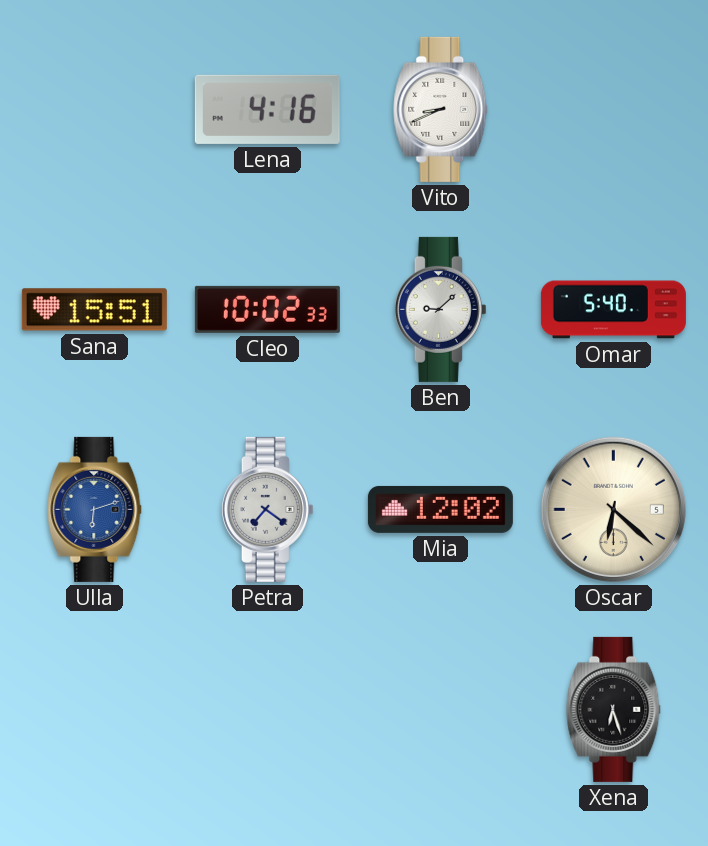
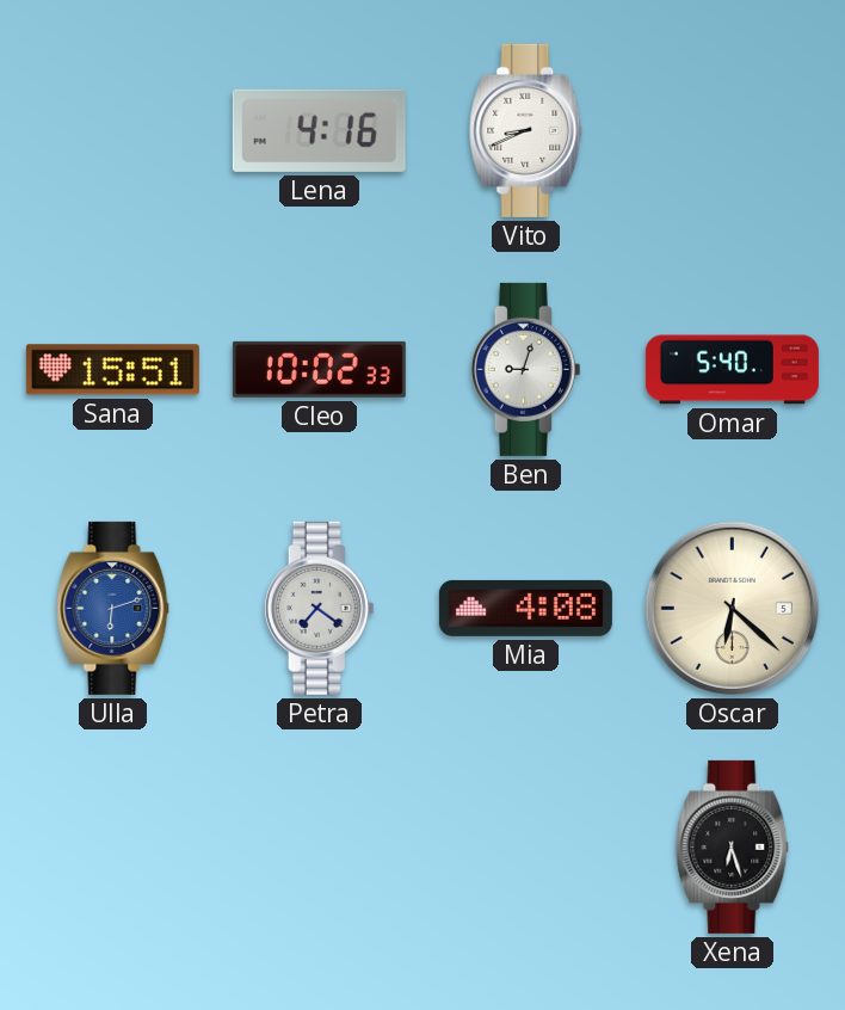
Ben: 9:08 -> 9:03 (525, 369)
Mia: 12:02 -> 4:08 (525, 608)
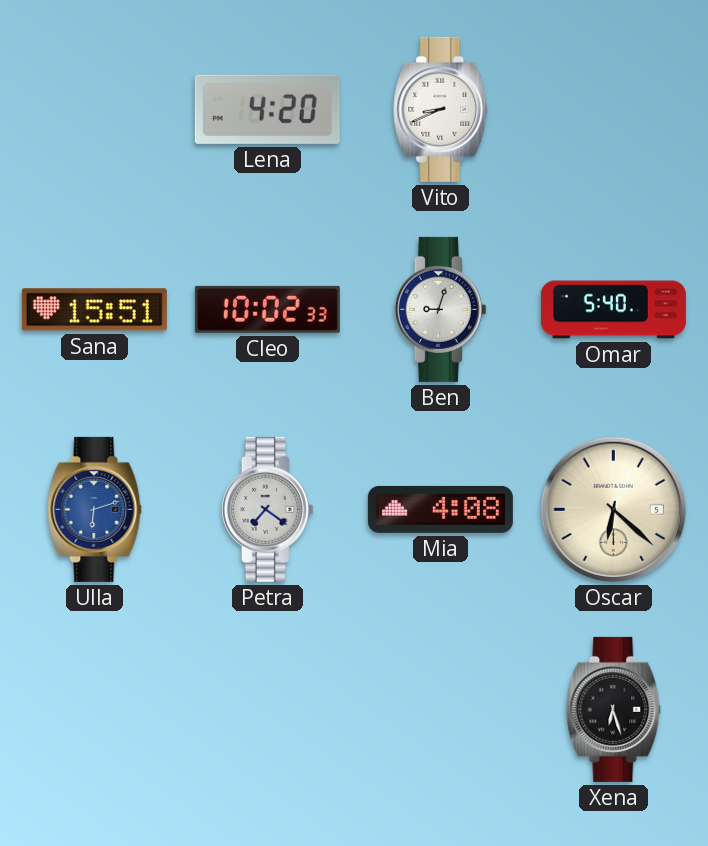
Lena: 4:16 -> 4:20 (267, 109)
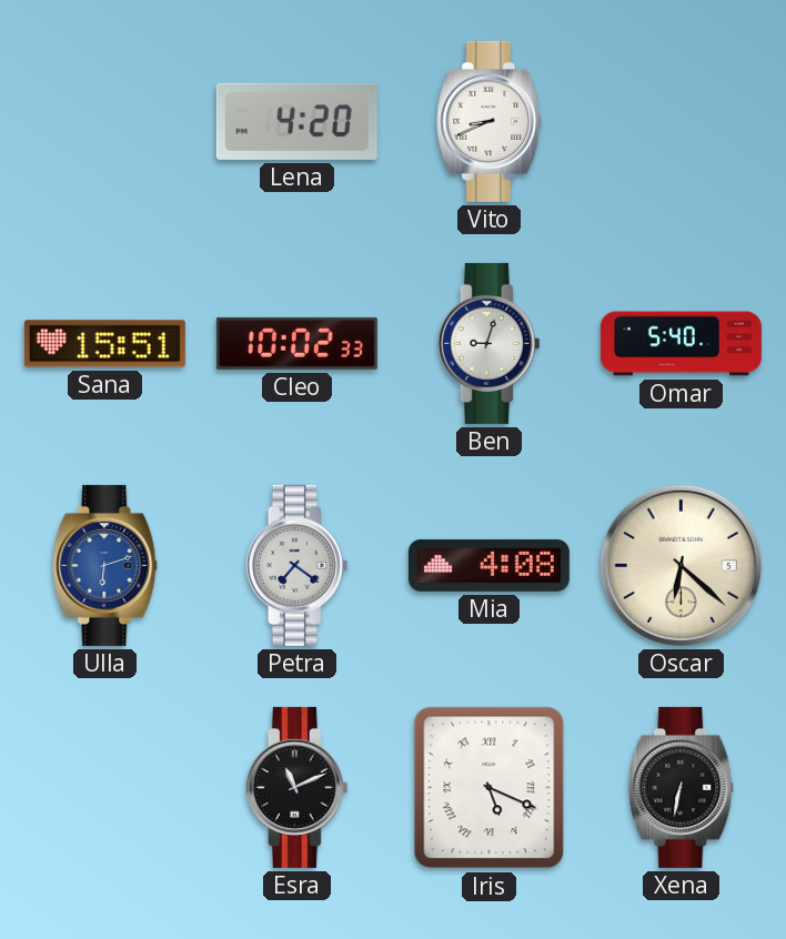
Esra: none -> 11:11 (296, 787)
Iris: none -> 5:19 (490, 788)
Xena: 6:27 -> 6:32 (682, 787)
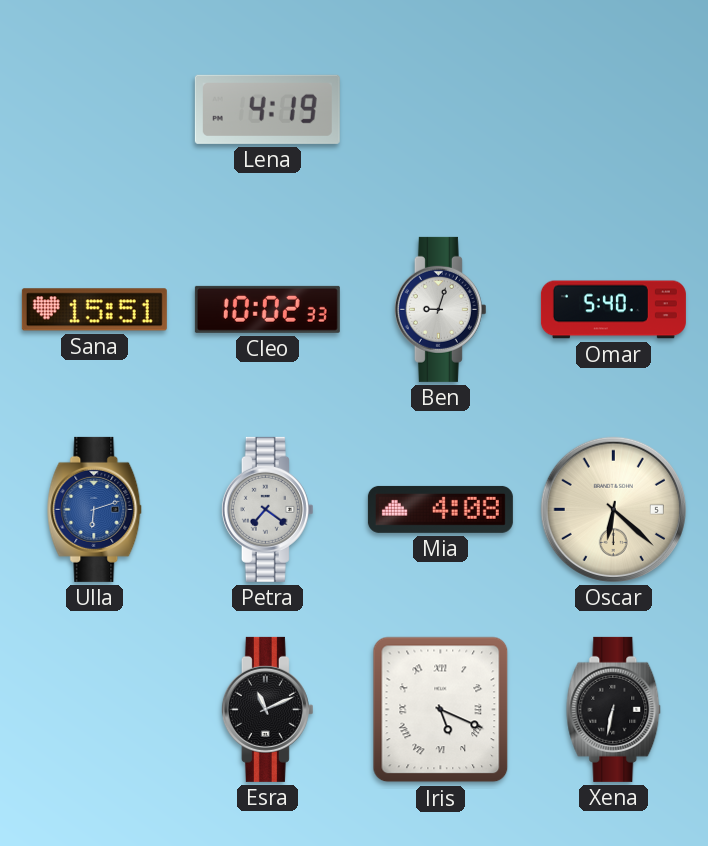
Lena: 4:20 -> 4:19 (267, 109)
Vito: 8:41 -> none (490, 121)
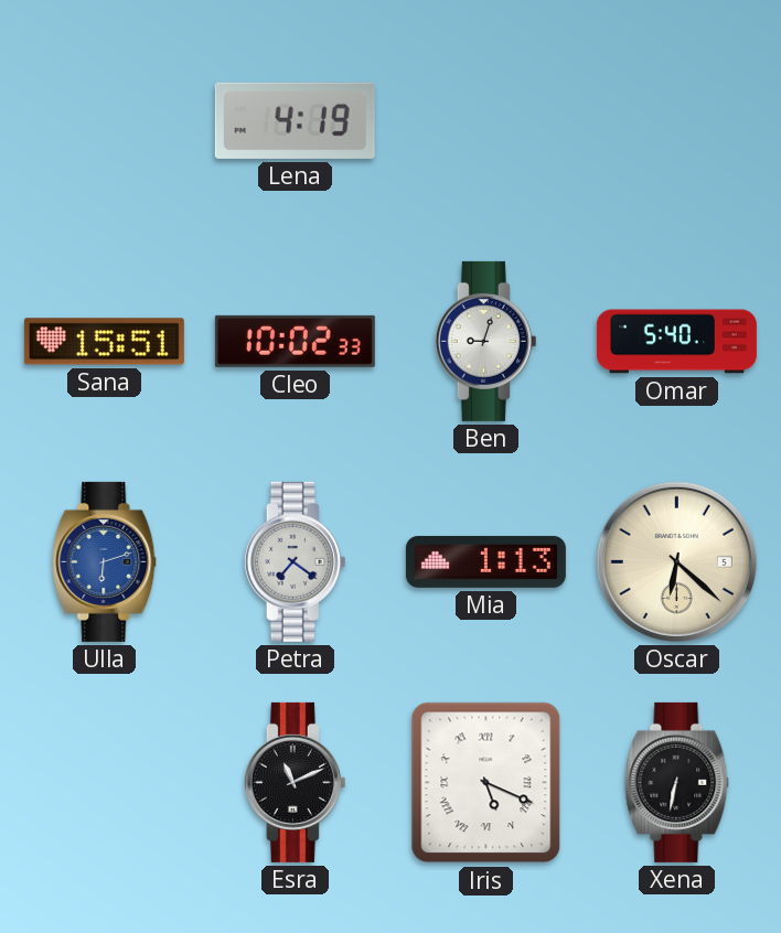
Mia: 4:08 -> 1:13 (485, 561)
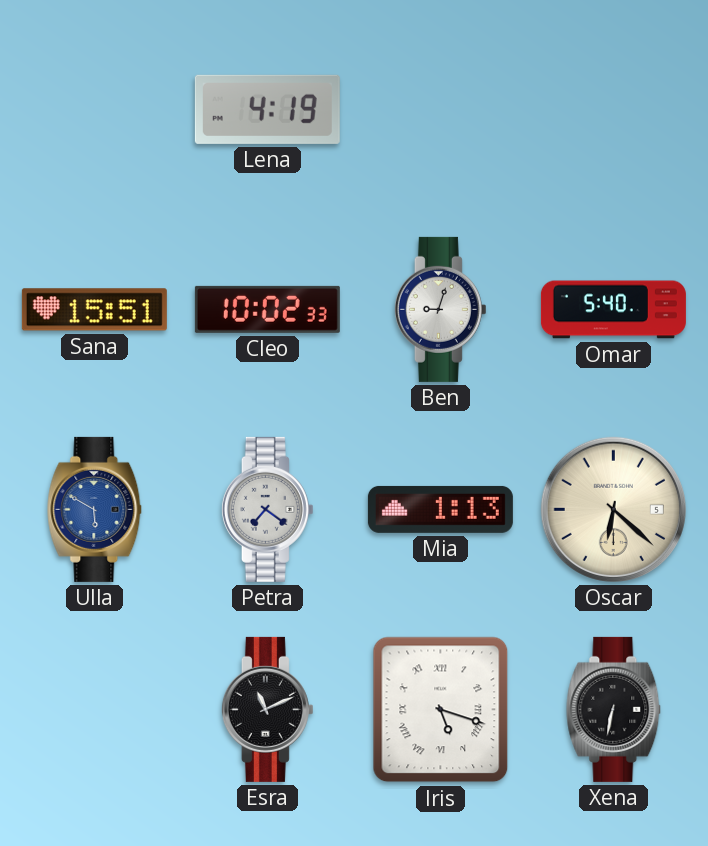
Ulla: 6:12 -> 5:50 (95, 509)
Iris: 5:19 -> 5:18 (441, 710)
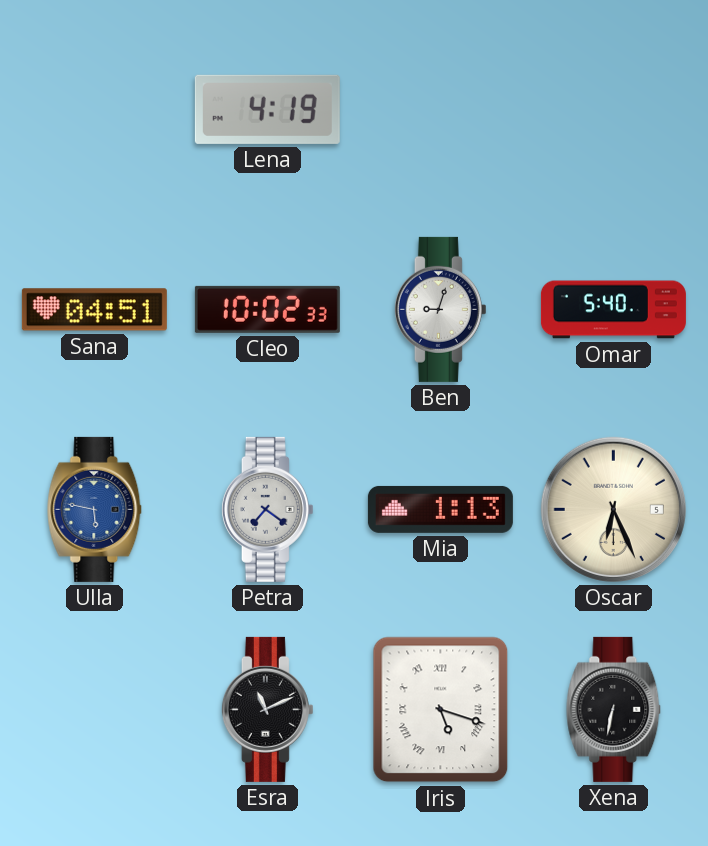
Sana: 15:51 -> 04:51 (94, 310)
Ulla: 5:50 -> 5:47 (95, 509)
Oscar: 6:22 -> 6:26 (613, 509)
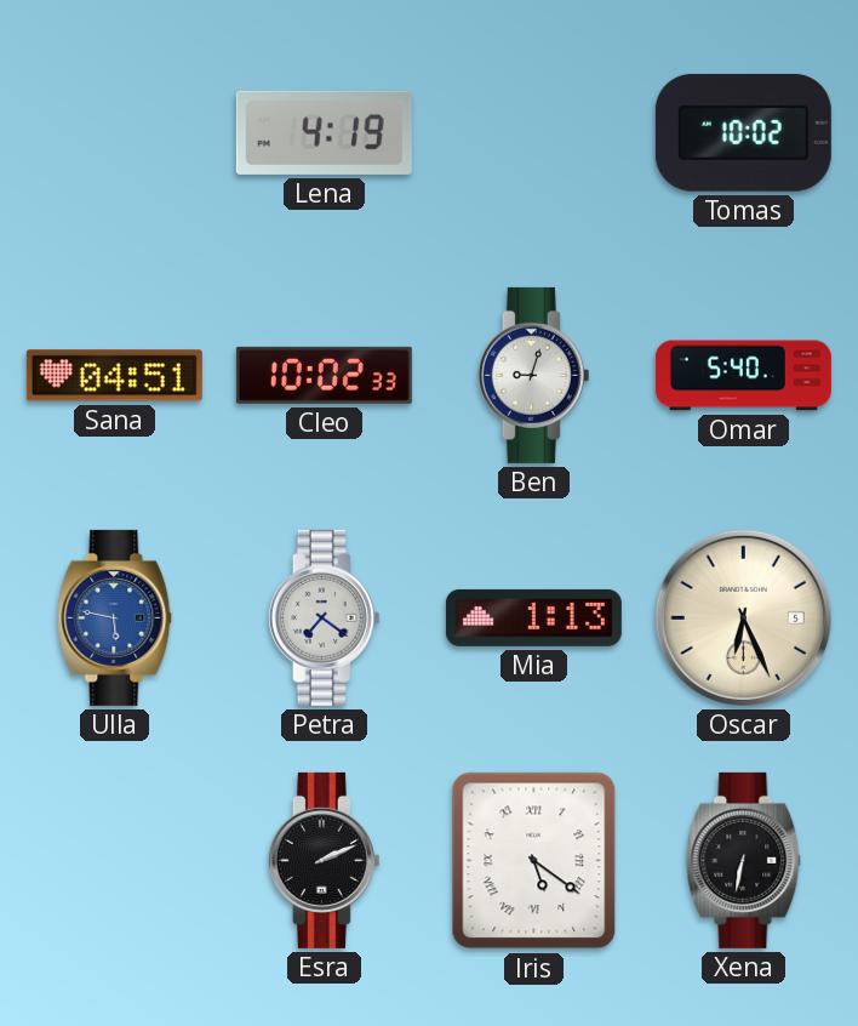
Tomas: none -> 10:02 (743, 132)
Esra: 11:11 -> 2:11 (324, 860)
Iris: 5:18 -> 5:21 (534, 861)
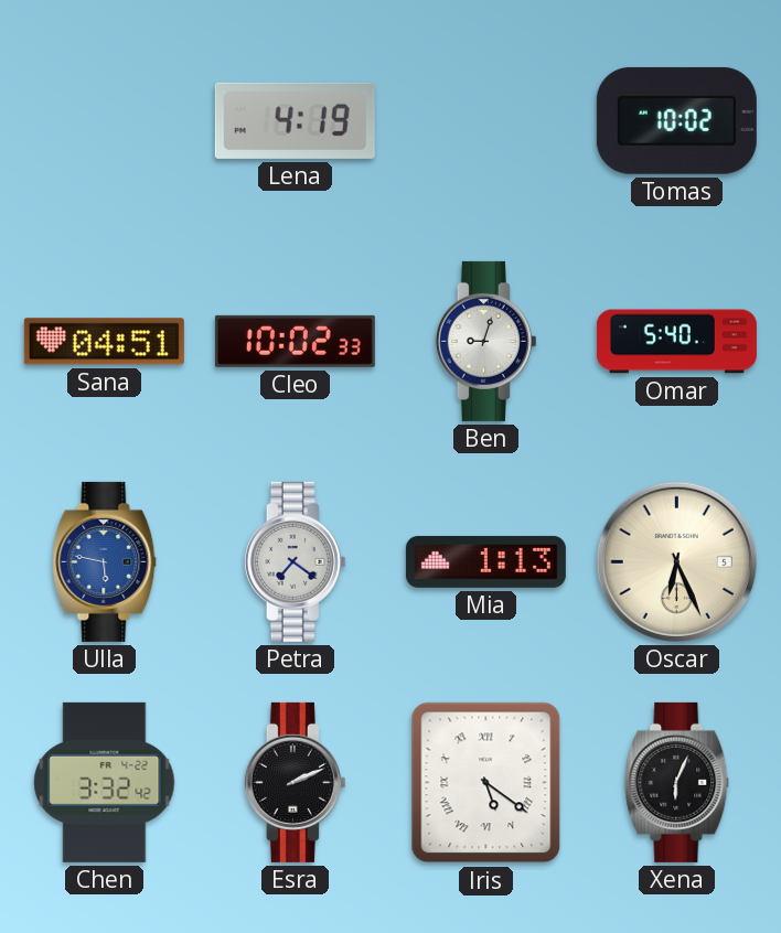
Chen: none -> 3:32 (105, 782)
Xena: 6:32 -> 6:04 (677, 782)
